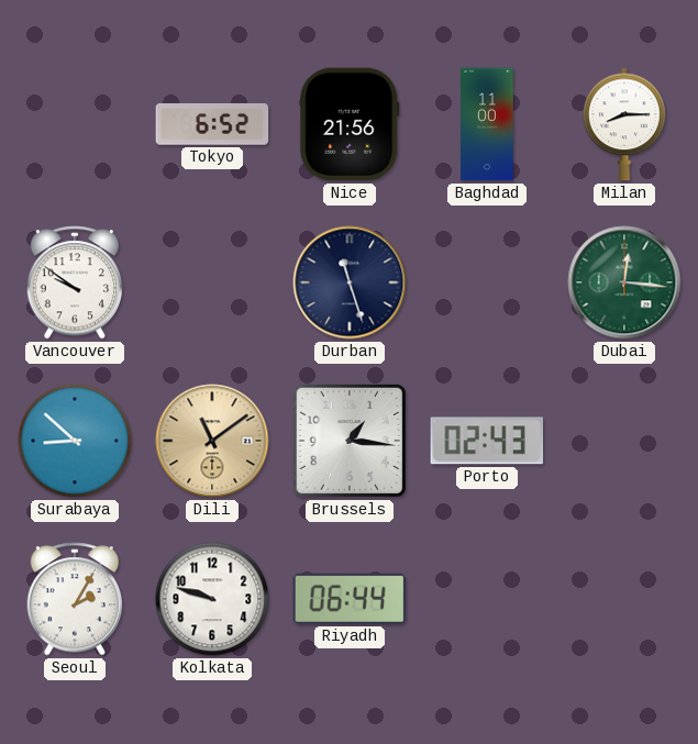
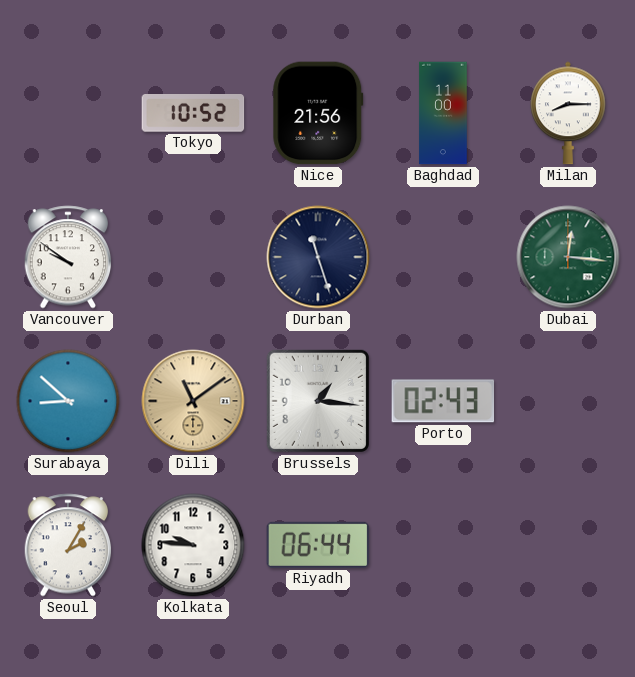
Tokyo: 6:52 -> 10:52 (193, 113)
Kolkata: 9:48 -> 9:46 (193, 545)
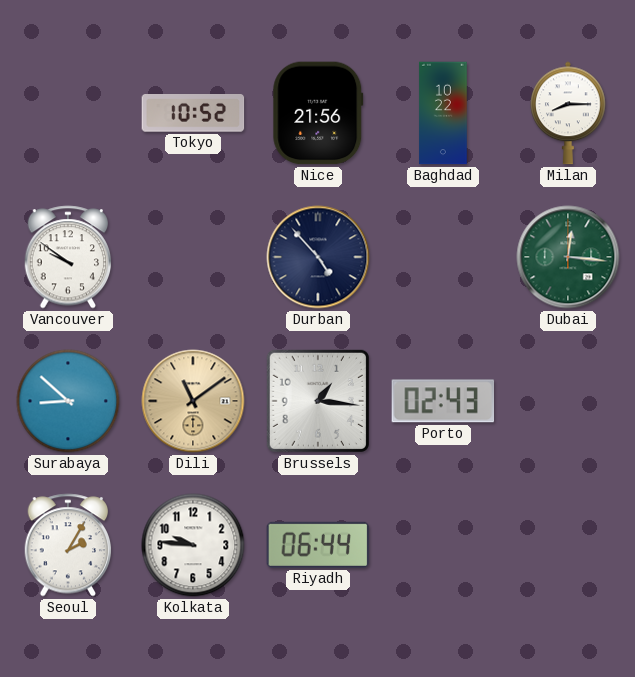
Baghdad: 11:00 -> 10:22 (443, 113)
Durban: 11:27 -> 4:53 (318, 257)
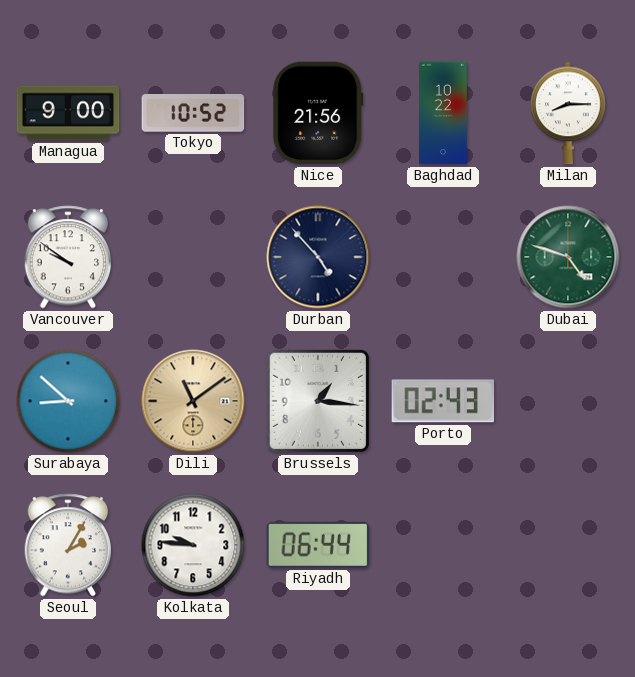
Managua: none -> 9:00 (68, 113)
Dubai: 12:16 -> 4:48 (568, 257)
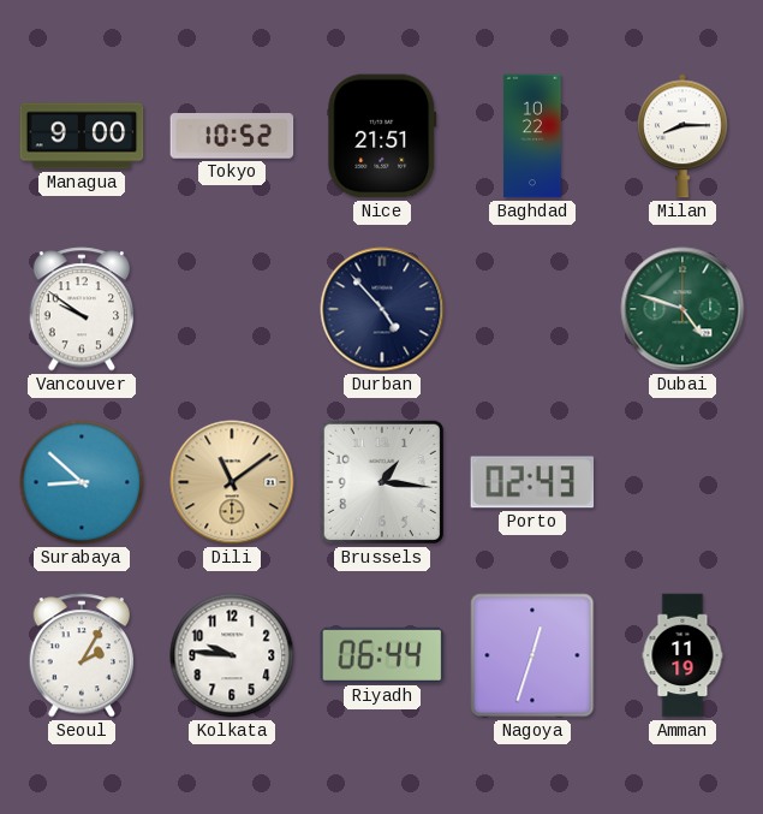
Nice: 21:56 -> 21:51 (382, 136)
Nagoya: none -> 12:33 (532, 655)
Amman: none -> 11:19 (682, 655)
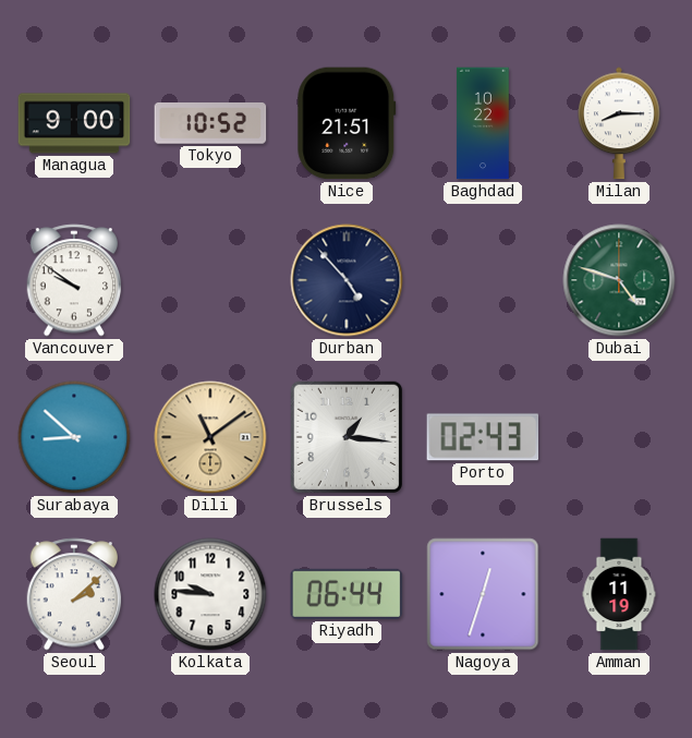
Seoul: 2:05 -> 2:08 (74, 594)
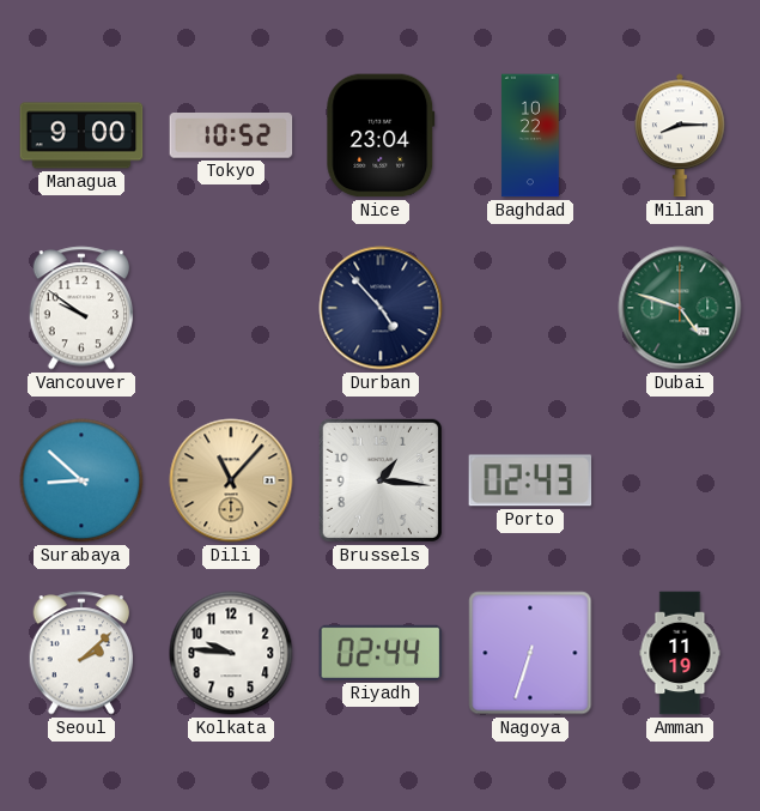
Nice: 21:51 -> 23:04 (381, 135)
Dili: 11:09 -> 11:07 (231, 480)
Riyadh: 06:44 -> 02:44 (381, 653)
Nagoya: 12:33 -> 6:33 (530, 653)
